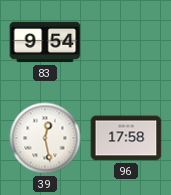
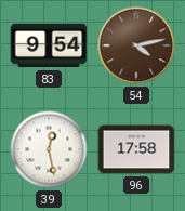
54: none -> 4:13 (136, 45)
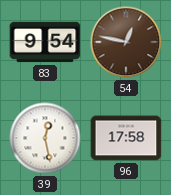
54: 4:13 -> 12:47 (126, 42)
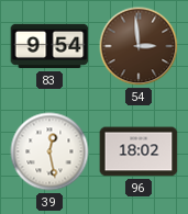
54: 12:47 -> 2:59 (139, 46)
96: 17:58 -> 18:02 (139, 151)
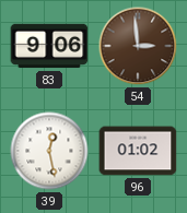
83: 9:54 -> 9:06 (49, 46)
96: 18:02 -> 01:02 (138, 151)
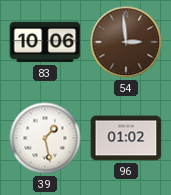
83: 9:06 -> 10:06 (45, 42)
39: 12:28 -> 1:28 (45, 138)
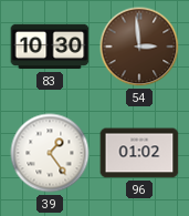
83: 10:06 -> 10:30 (50, 47)
39: 1:28 -> 1:24 (50, 153)
